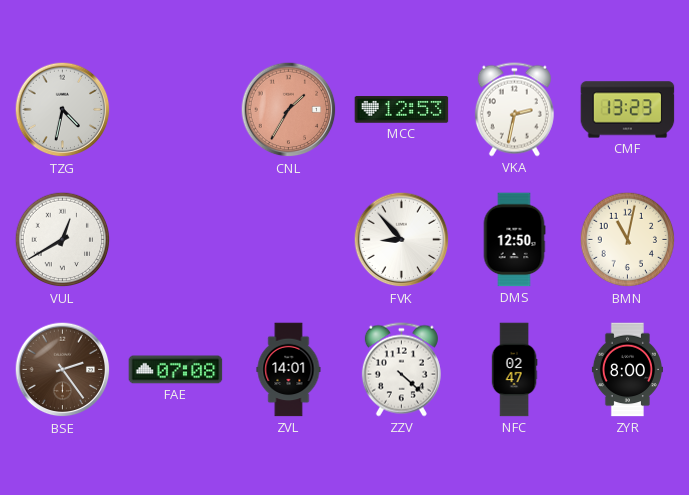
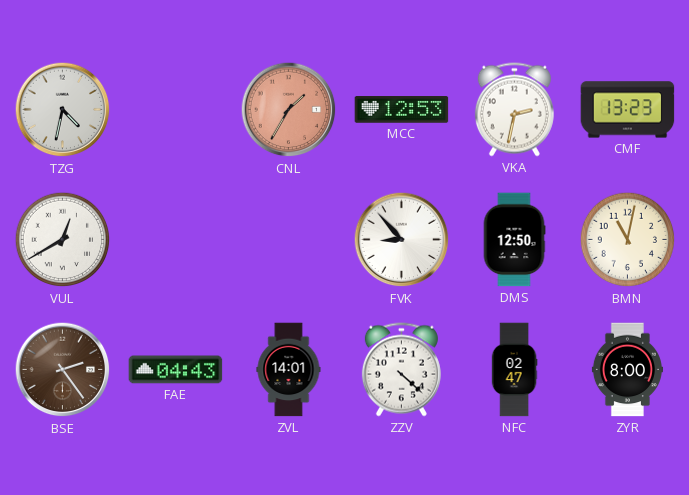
FAE: 07:08 -> 04:43 (176, 370)
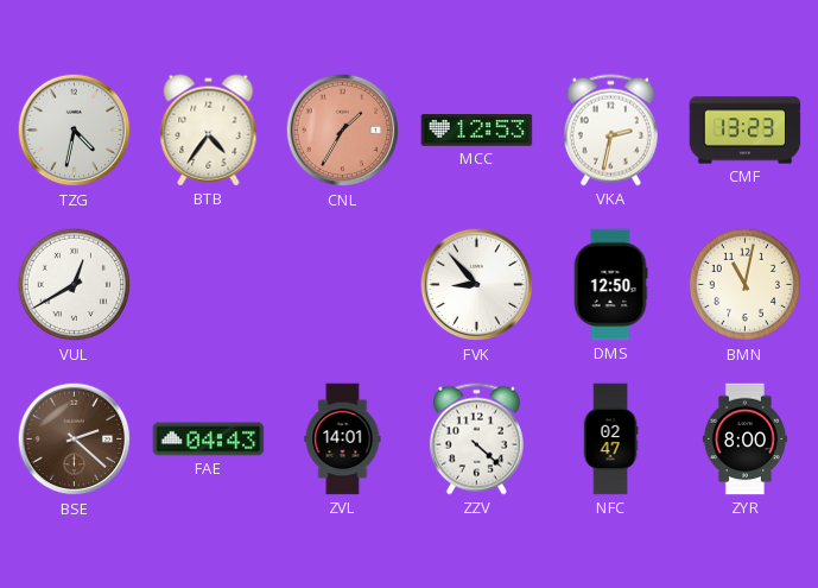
BTB: none -> 4:36 (209, 131)
BSE: 2:24 -> 2:22 (75, 440)
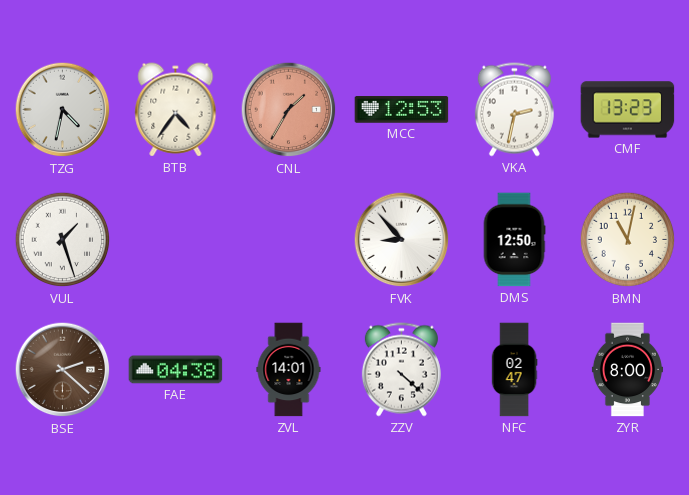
VUL: 12:40 -> 1:27 (63, 240)
FAE: 04:43 -> 04:38 (176, 370)
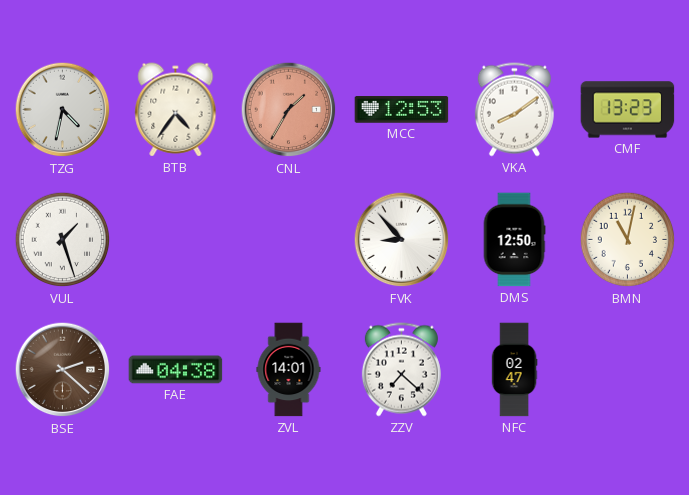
VKA: 2:32 -> 8:09 (514, 110)
ZZV: 4:22 -> 7:22 (401, 370)
ZYR: 8:00 -> none (627, 370)
